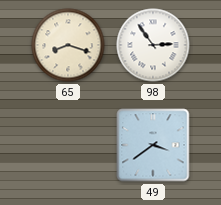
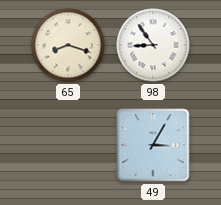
98: 2:54 -> 8:54 (153, 45)
49: 3:39 -> 3:05 (153, 145)
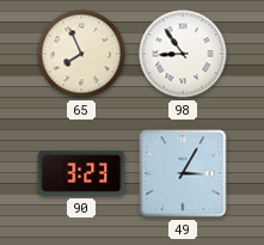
65: 8:18 -> 7:56 (81, 54)
90: none -> 3:23 (81, 173)
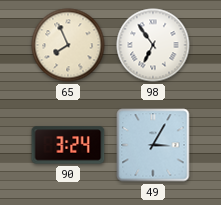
98: 8:54 -> 6:54 (153, 45)
90: 3:23 -> 3:24 (68, 145)
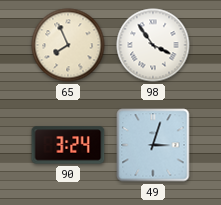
98: 6:54 -> 3:54 (153, 45)
49: 3:05 -> 3:03 (153, 145)
